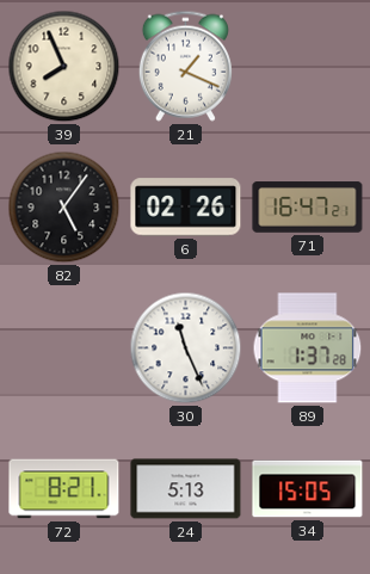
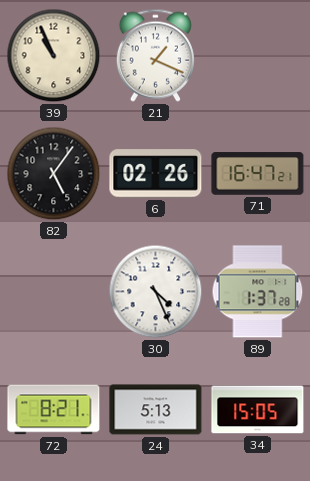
39: 7:56 -> 10:56 (54, 56)
30: 11:26 -> 4:26 (156, 292)
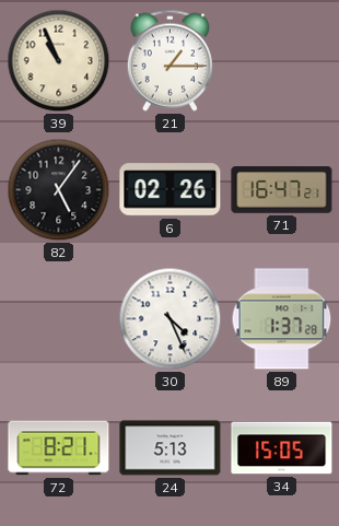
21: 1:19 -> 1:15 (169, 60)
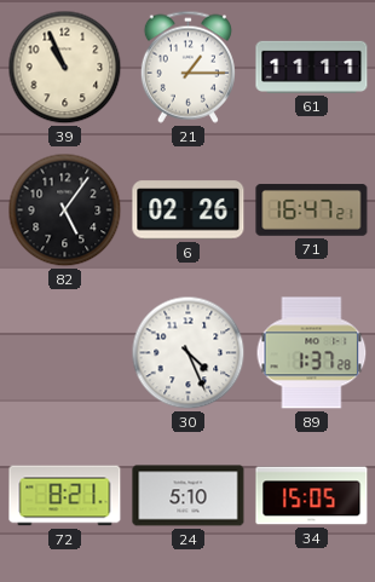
61: none -> 11:11 (312, 67)
24: 5:13 -> 5:10 (189, 496)
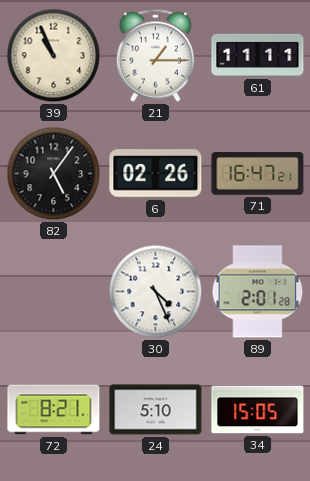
89: 1:37 -> 2:01 (258, 292)
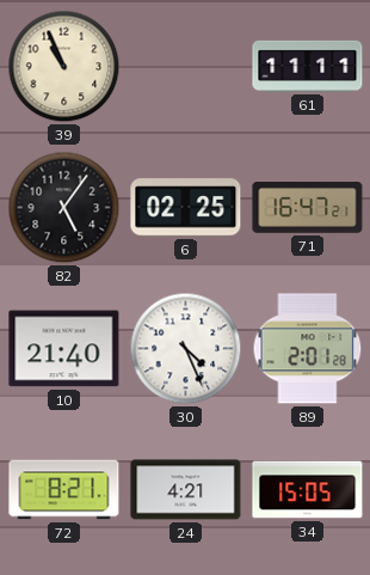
21: 1:15 -> none (155, 55)
6: 02:26 -> 02:25 (186, 208)
10: none -> 21:40 (64, 349)
24: 5:10 -> 4:21 (186, 490)
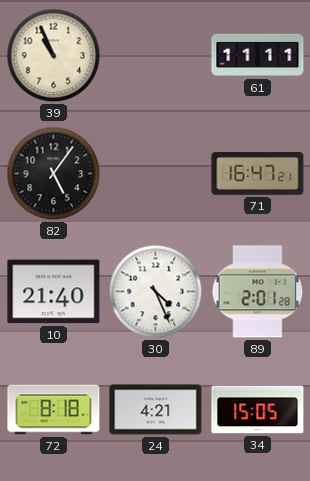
6: 02:25 -> none (186, 208)
72: 8:21 -> 8:18 (54, 410)
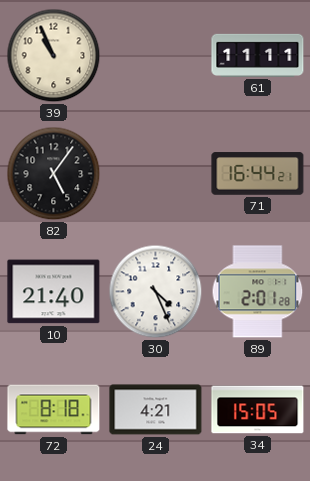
71: 16:47 -> 16:44 (258, 174)
